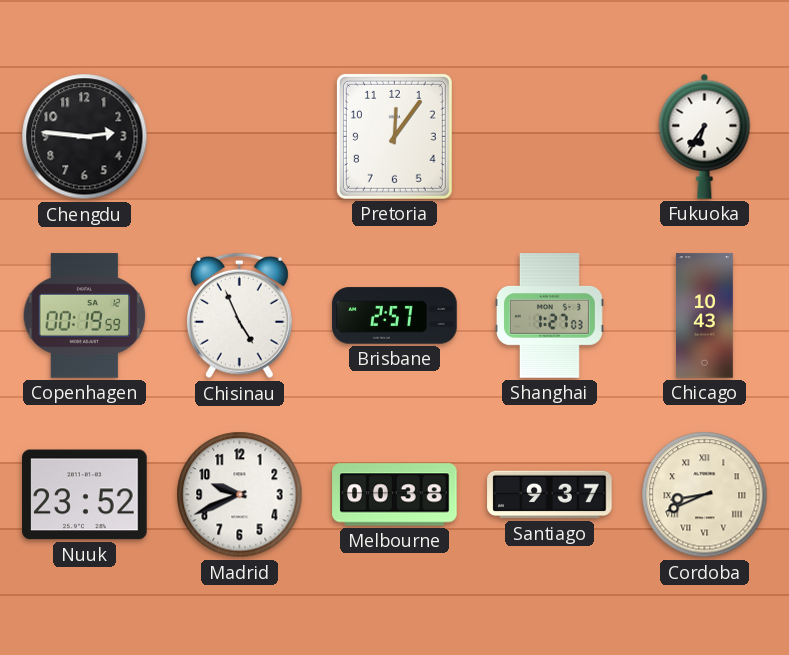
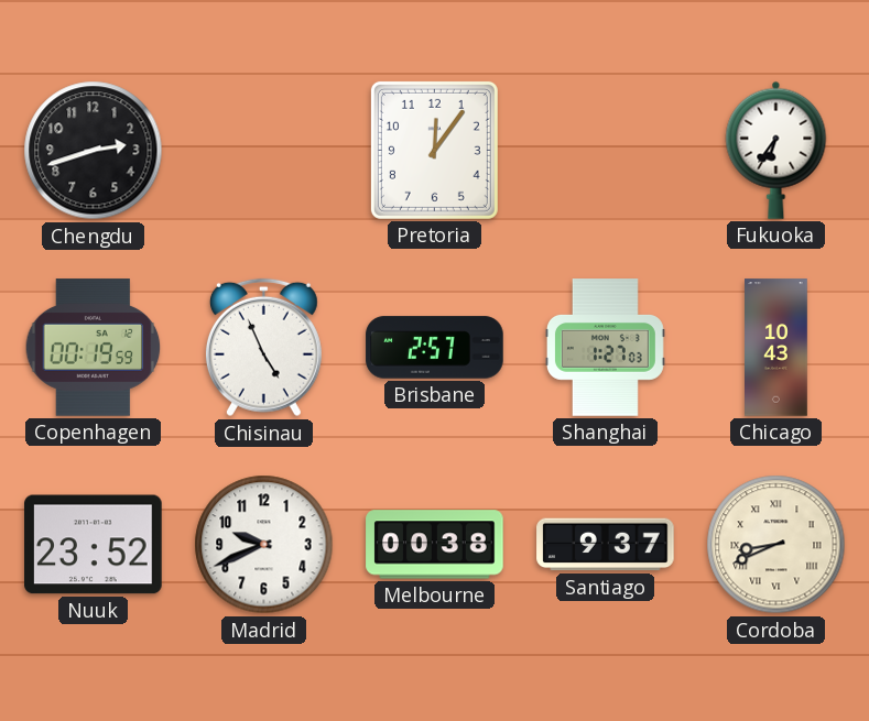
Chengdu: 2:46 -> 2:42 (94, 151)
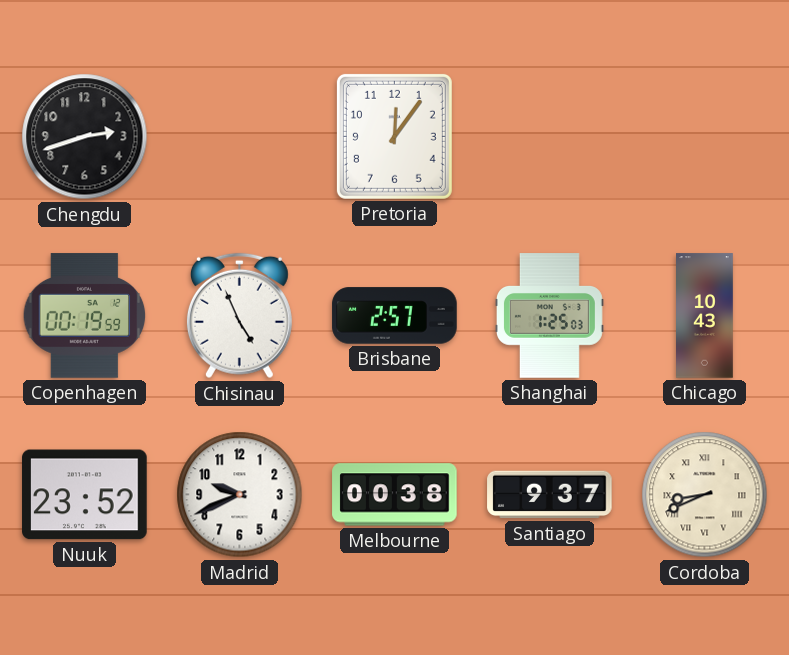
Fukuoka: 6:36 -> none (776, 150)
Shanghai: 1:27 -> 1:25 (549, 316)
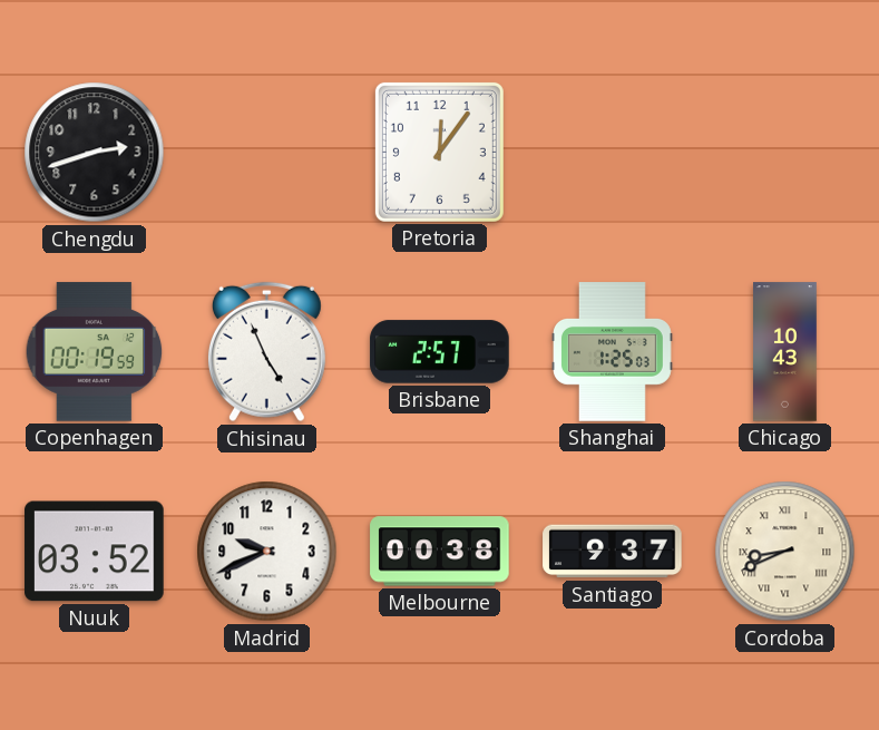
Nuuk: 23:52 -> 03:52 (95, 552)
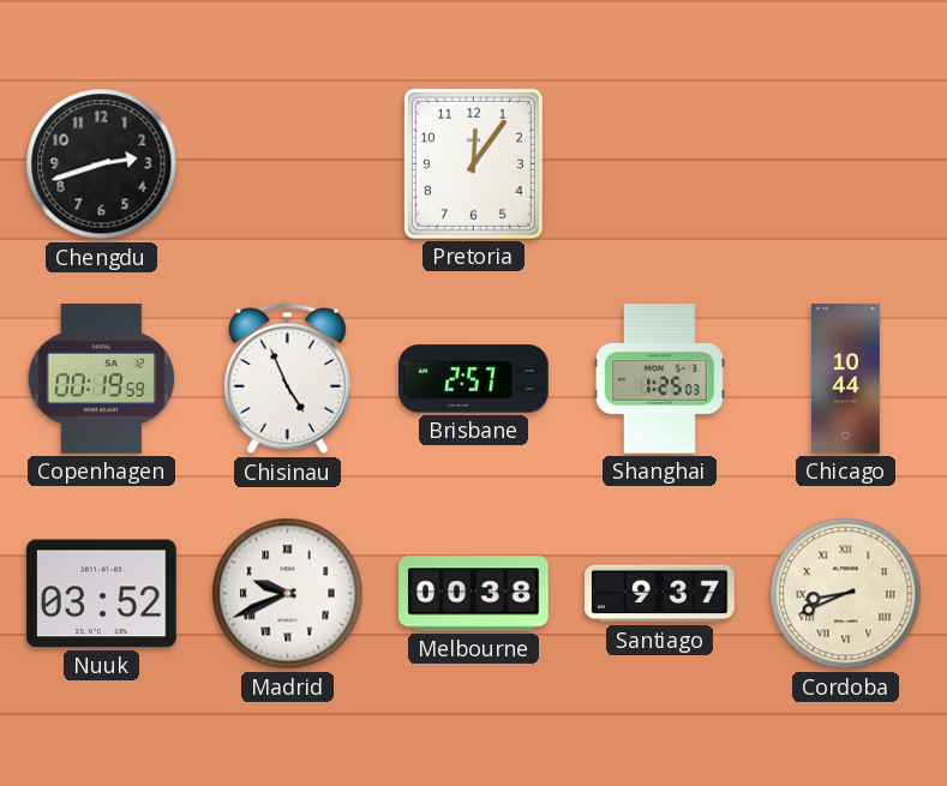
Chicago: 10:43 -> 10:44 (846, 379)
Madrid numerals: Arabic -> Roman (288, 594)
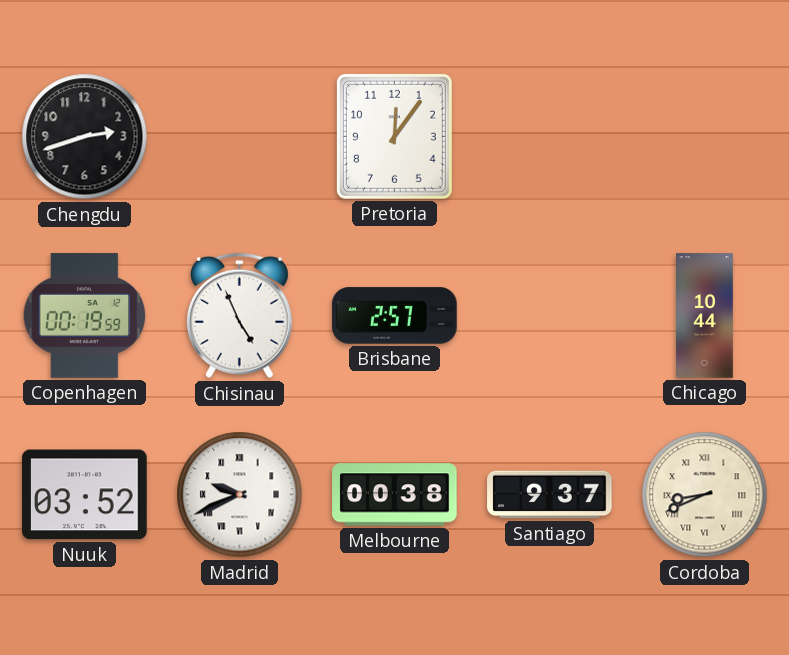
Shanghai: 1:25 -> none (659, 379)
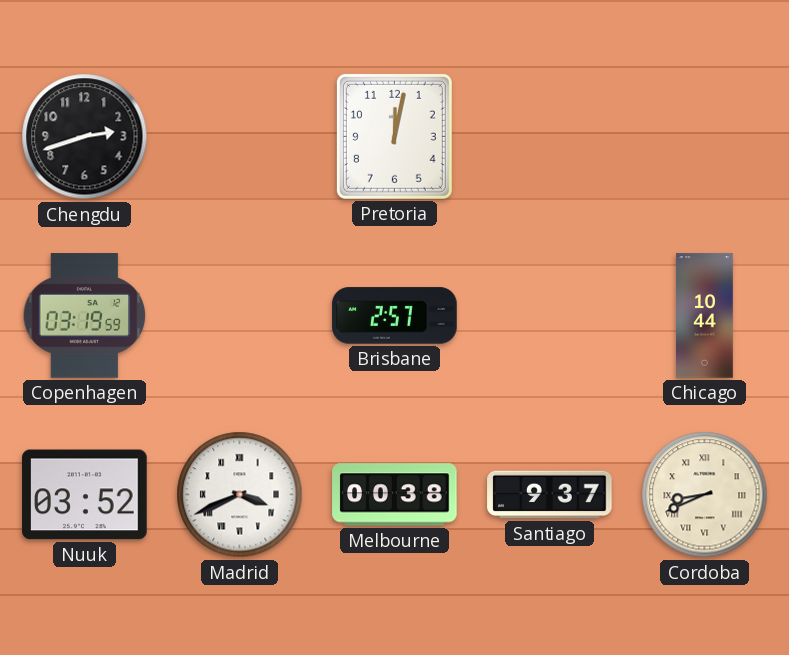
Pretoria: 12:06 -> 12:02 (394, 136)
Copenhagen: 00:19 -> 03:19 (85, 316)
Chisinau: 4:56 -> none (239, 316)
Madrid: 9:41 -> 3:41 (240, 495)
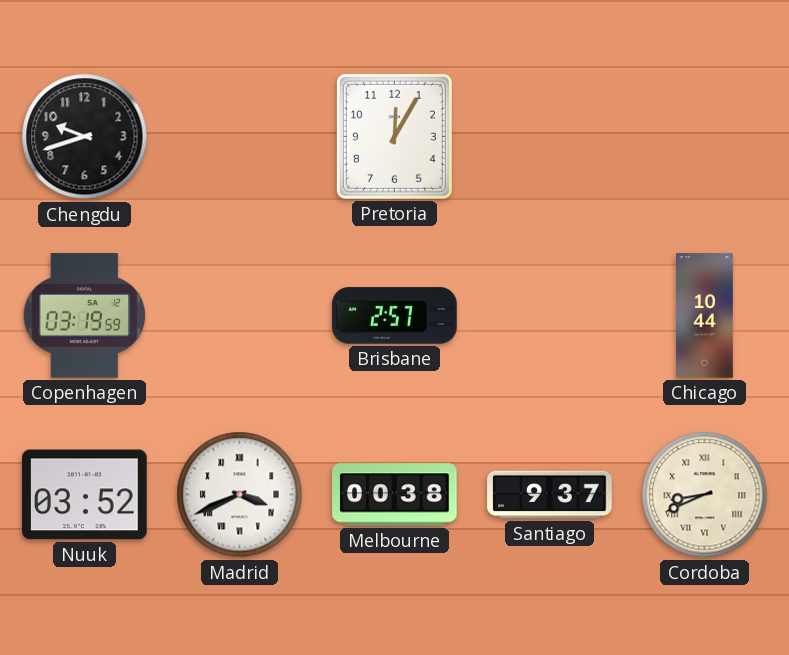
Chengdu: 2:42 -> 9:42 (85, 137)
Pretoria: 12:02 -> 12:05 (394, 136)
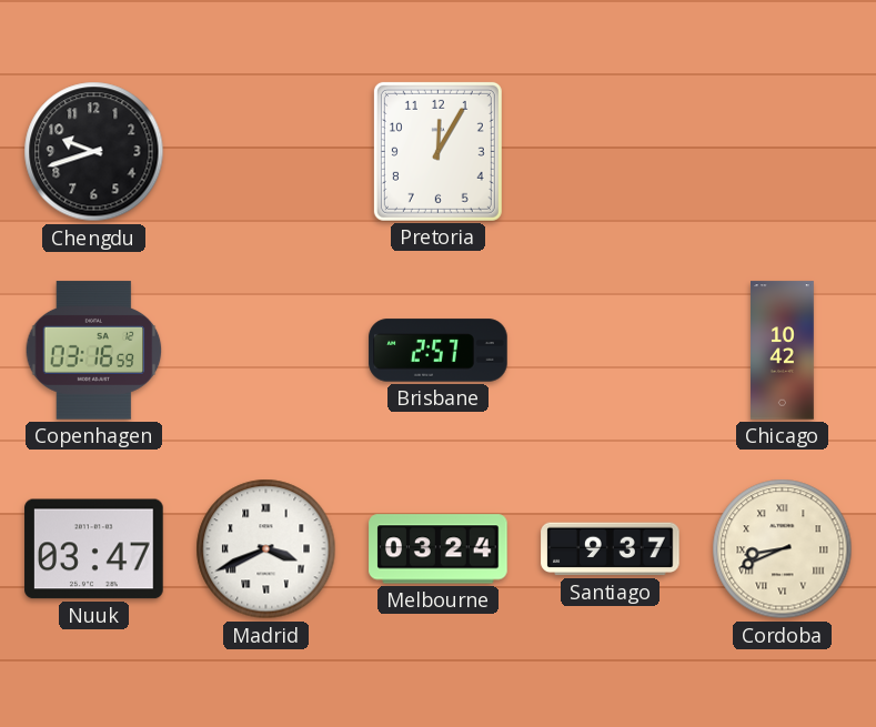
Copenhagen: 03:19 -> 03:16 (94, 351)
Chicago: 10:44 -> 10:42 (783, 351)
Nuuk: 03:52 -> 03:47 (94, 549)
Melbourne: 00:38 -> 03:24 (439, 549)
